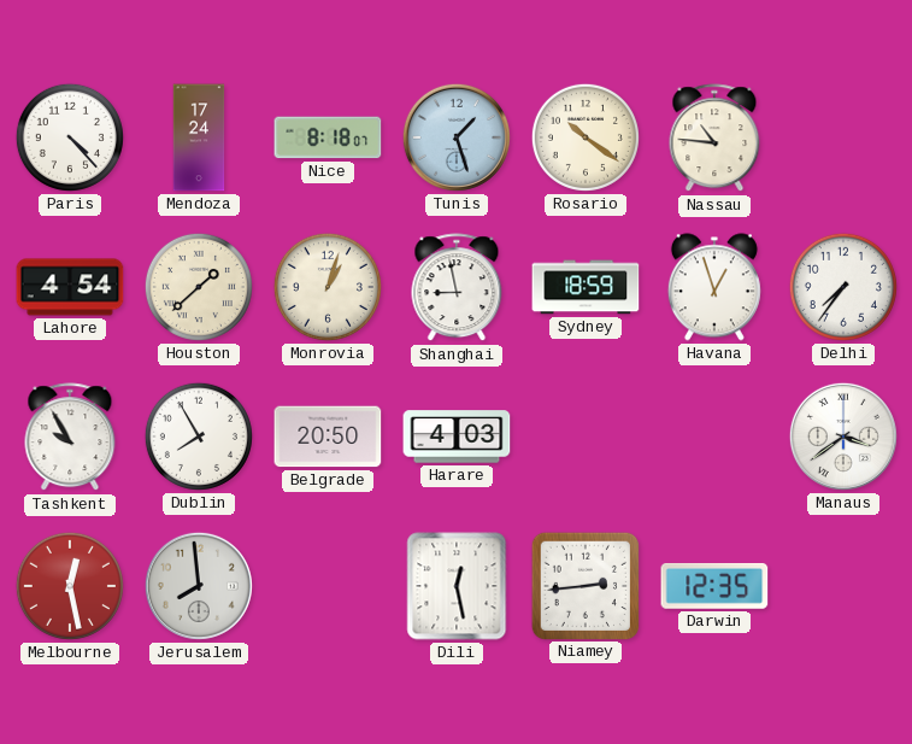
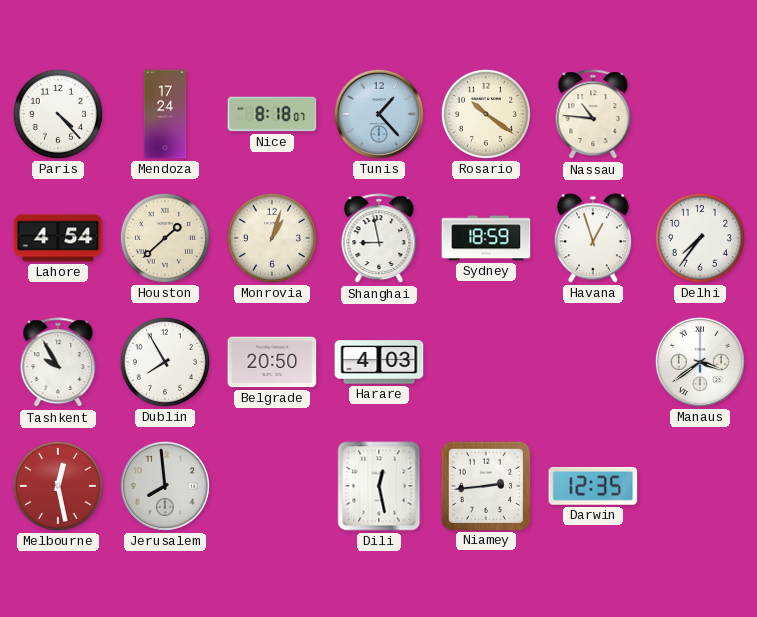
Tunis: 1:27 -> 1:23 (379, 114)
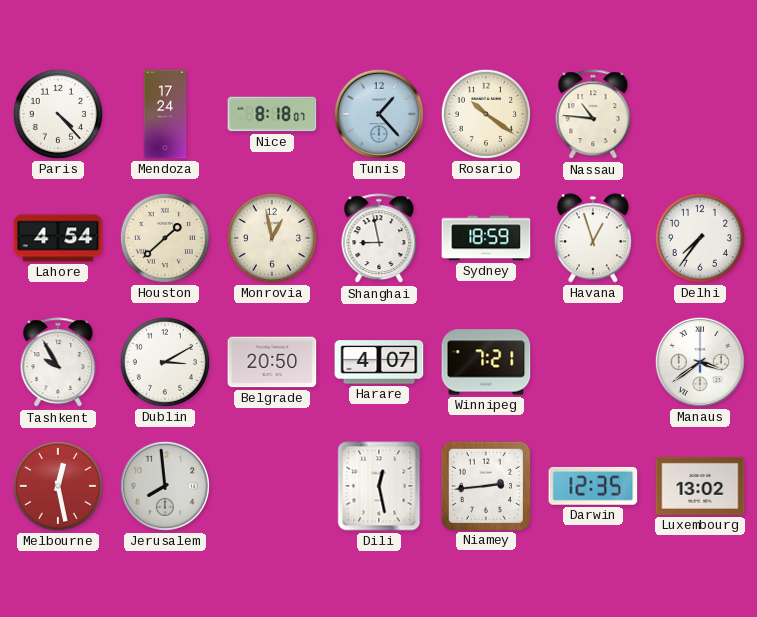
Monrovia: 1:03 -> 12:58 (272, 238)
Dublin: 7:55 -> 3:10 (165, 362)
Harare: 4:03 -> 4:07 (379, 362)
Winnipeg: none -> 7:21 (486, 362)
Luxembourg: none -> 13:02 (700, 486)
